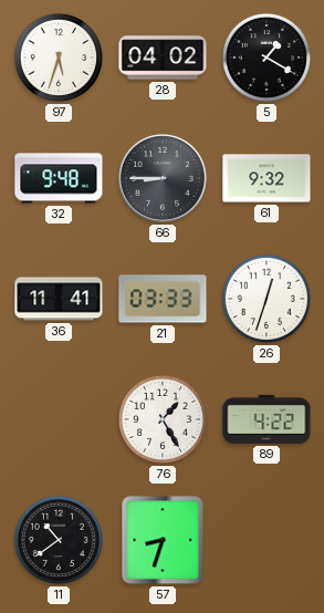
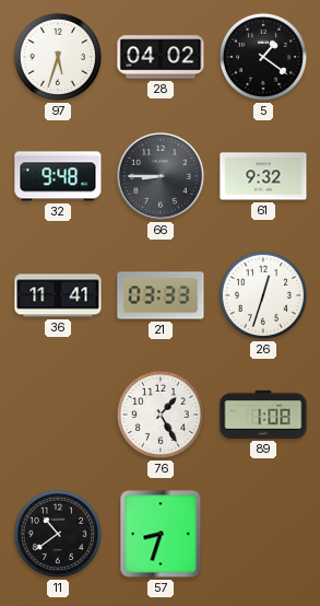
5: 1:20 -> 1:21 (263, 57)
89: 4:22 -> 1:08 (263, 415)
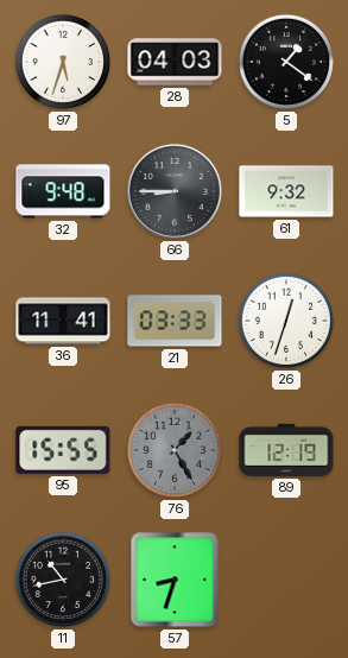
28: 04:02 -> 04:03 (175, 62)
95: none -> 15:55 (63, 450)
76 dial: white -> grey (175, 450)
89: 1:08 -> 12:19 (286, 450)
11: 10:39 -> 10:43 (63, 580)
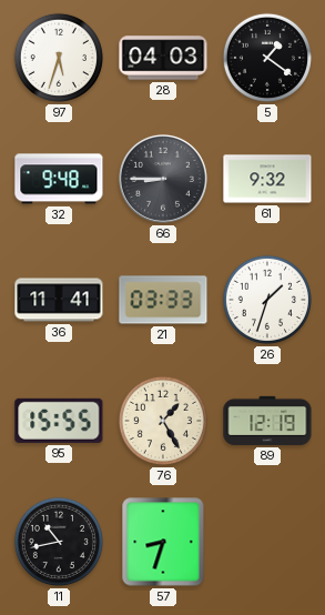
26: 12:33 -> 1:33 (267, 300)
76 dial: grey -> cream (163, 421)
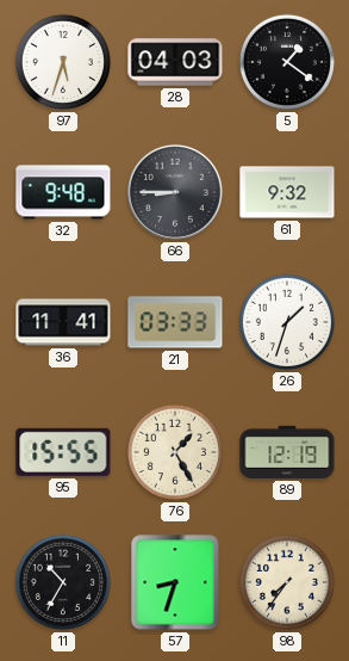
11: 10:43 -> 10:35 (63, 582)
98: none -> 7:36 (287, 582)
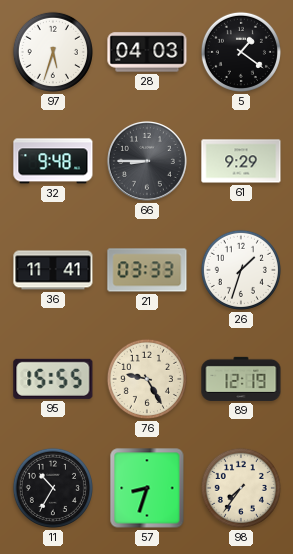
61: 9:32 -> 9:29 (241, 161)
76: 1:25 -> 9:25 (147, 379)
